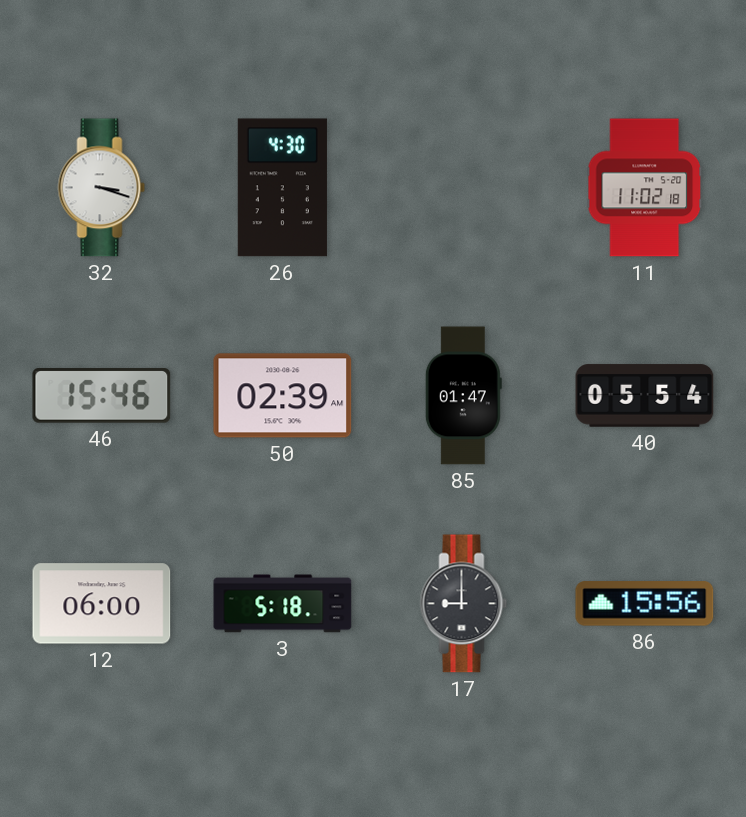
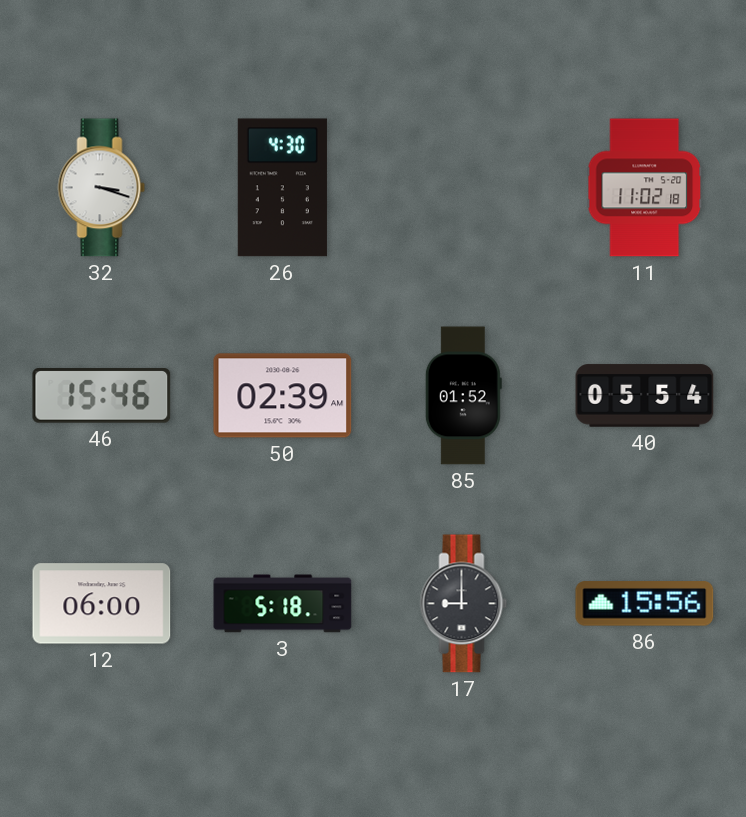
85: 01:47 -> 01:52 (463, 396)
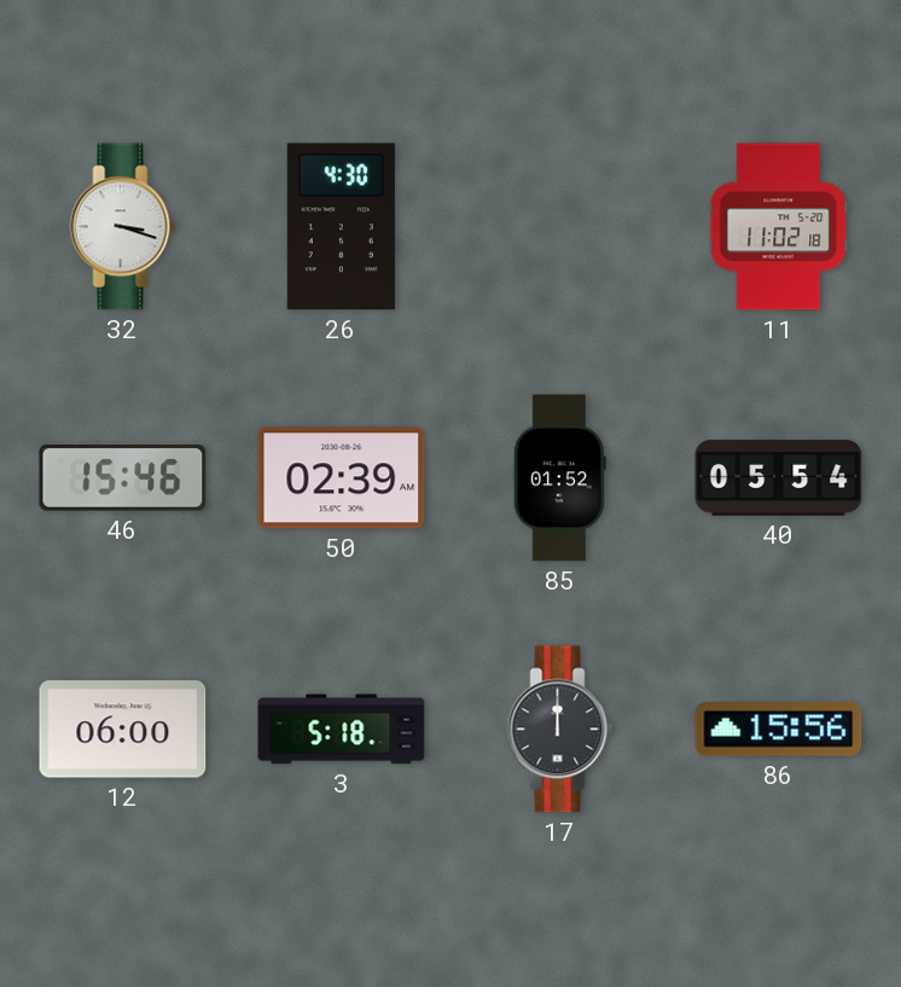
17: 9:00 -> 12:00 (560, 730)
